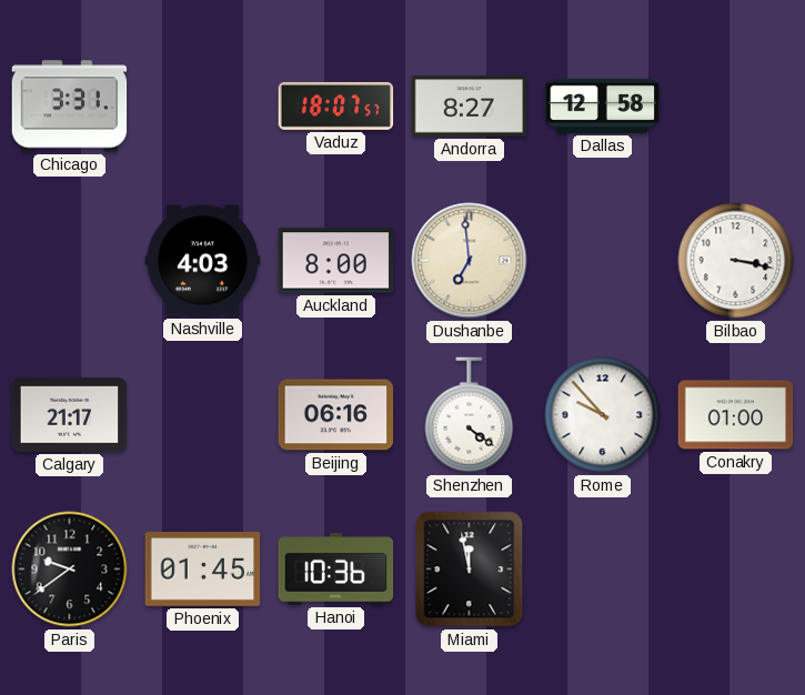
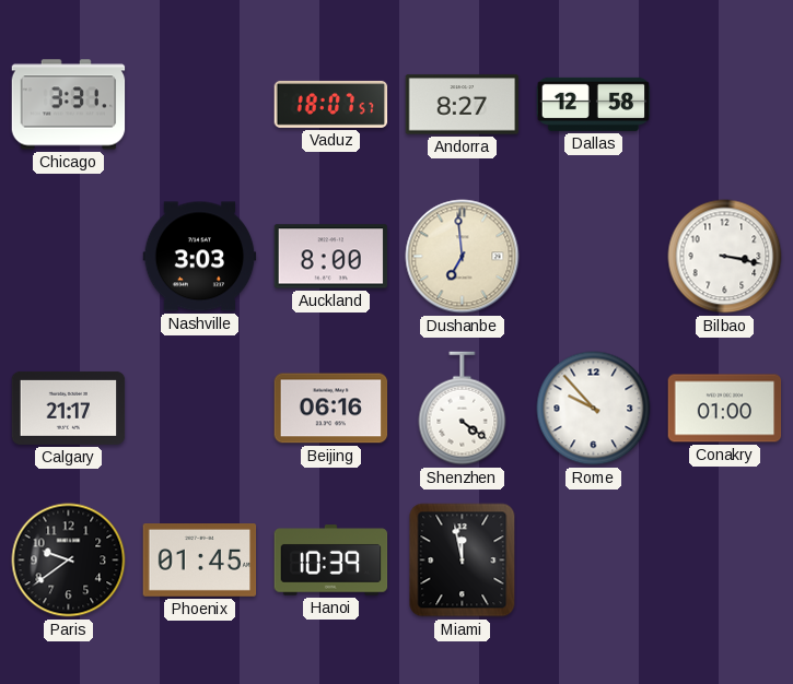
Nashville: 4:03 -> 3:03 (200, 257)
Hanoi: 10:36 -> 10:39 (331, 561)
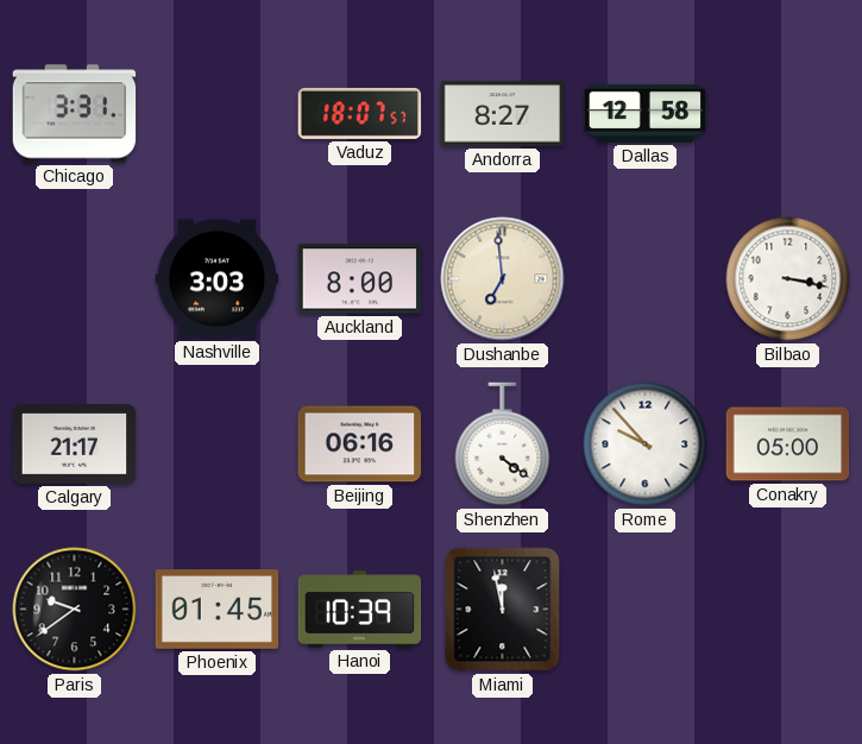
Conakry: 01:00 -> 05:00 (788, 444)
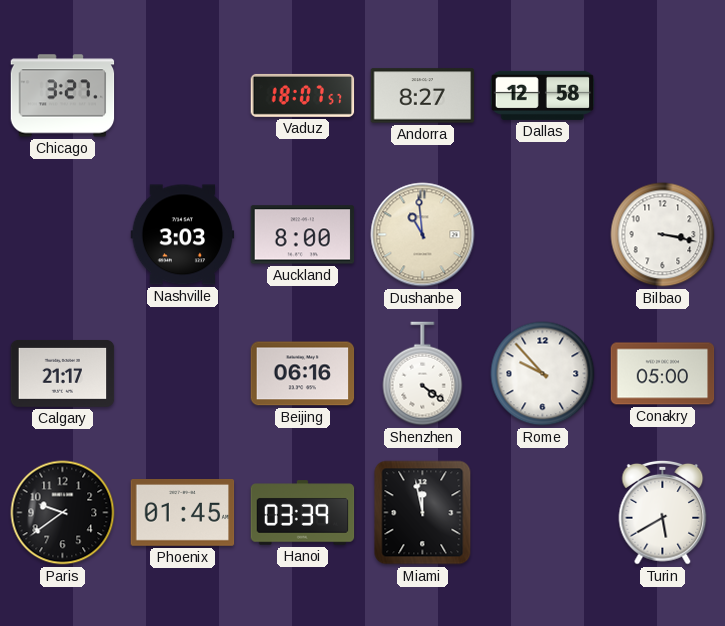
Chicago: 3:31 -> 3:27 (63, 96)
Dushanbe: 6:59 -> 10:59 (423, 235)
Hanoi: 10:39 -> 03:39 (303, 513)
Turin: none -> 5:40 (663, 512)
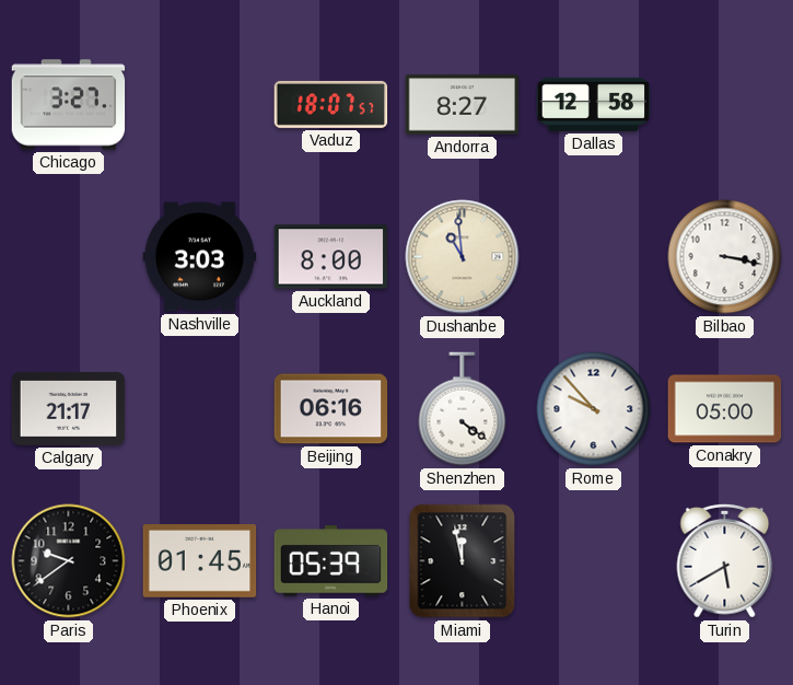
Hanoi: 03:39 -> 05:39 (331, 561)
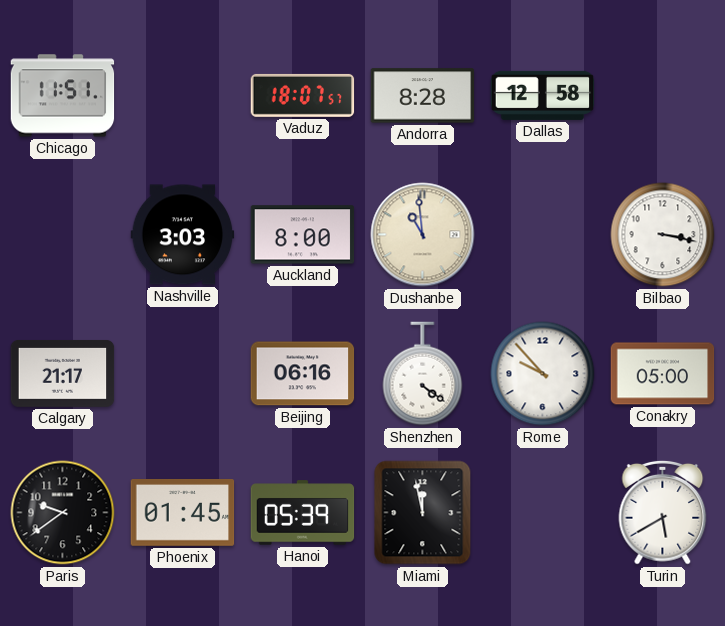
Chicago: 3:27 -> 11:51 (63, 96)
Andorra: 8:27 -> 8:28 (423, 96)
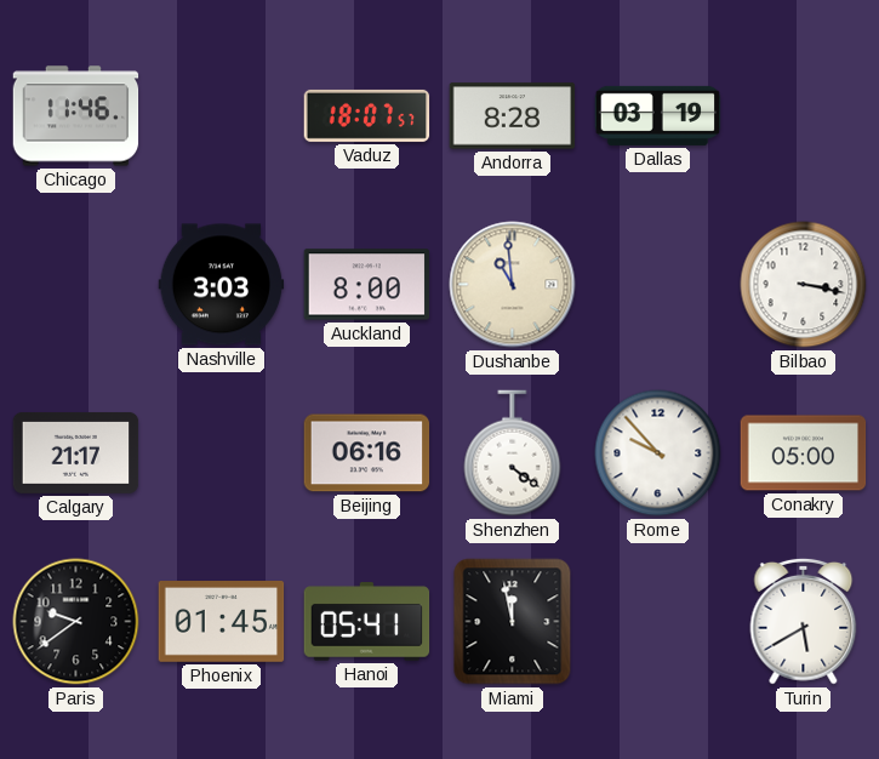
Chicago: 11:51 -> 11:46 (76, 116)
Dallas: 12:58 -> 03:19 (658, 115)
Hanoi: 05:39 -> 05:41 (367, 622)
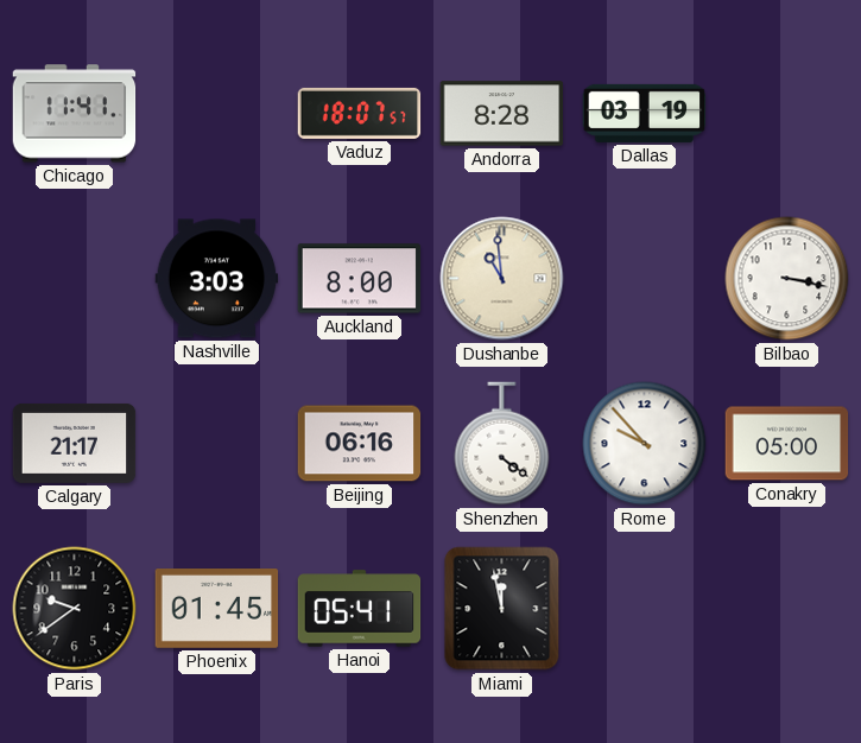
Chicago: 11:46 -> 11:41 (75, 114)
Turin: 5:40 -> none (804, 621)
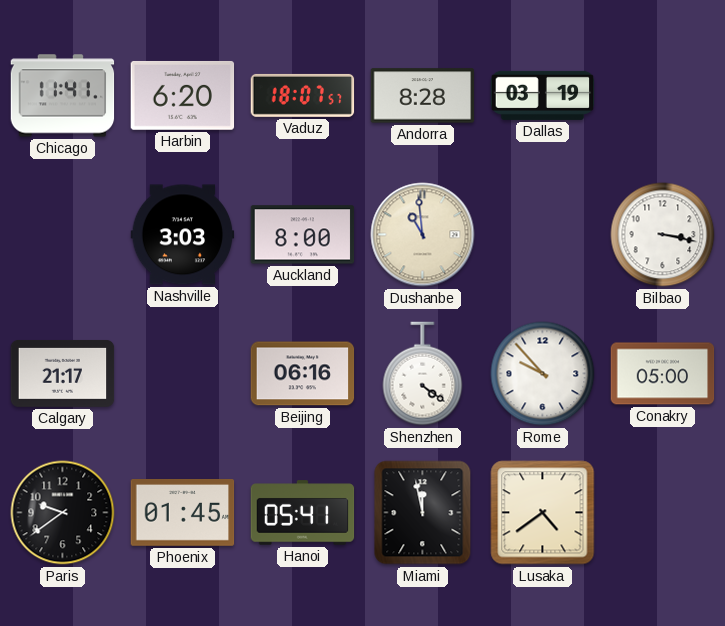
Harbin: none -> 6:20 (183, 95)
Lusaka: none -> 4:39 (543, 513)
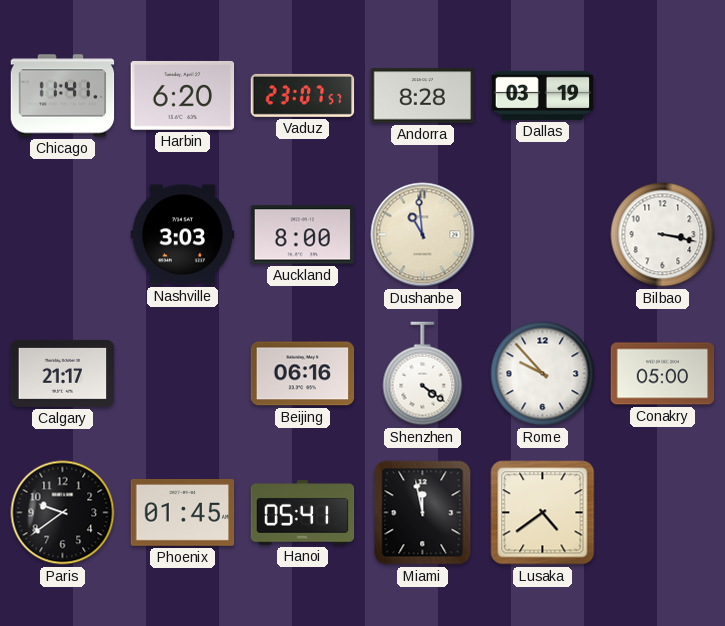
Vaduz: 18:07 -> 23:07 (303, 95)
